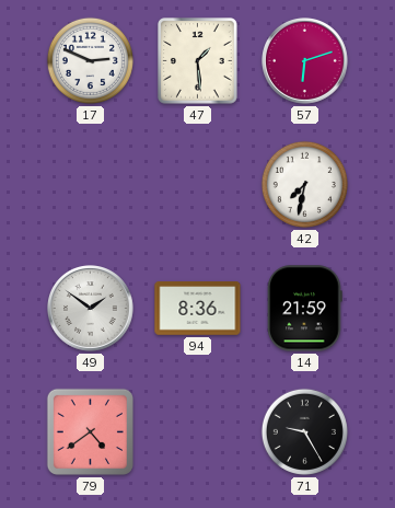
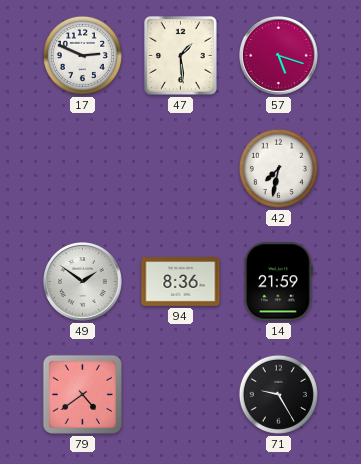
57: 6:12 -> 5:18 (279, 56)
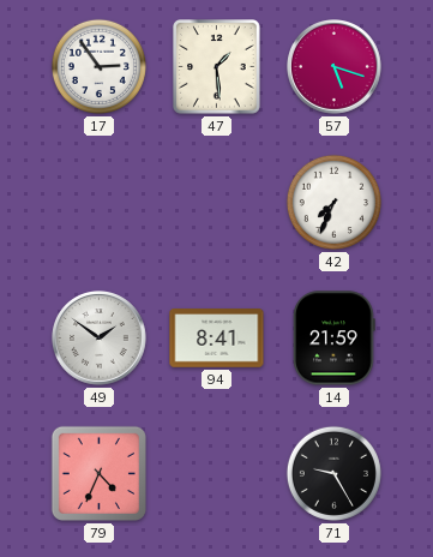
17: 2:49 -> 2:54 (98, 66)
42: 7:32 -> 7:34 (333, 202)
94: 8:36 -> 8:41 (217, 339)
79: 4:39 -> 4:34 (98, 473)
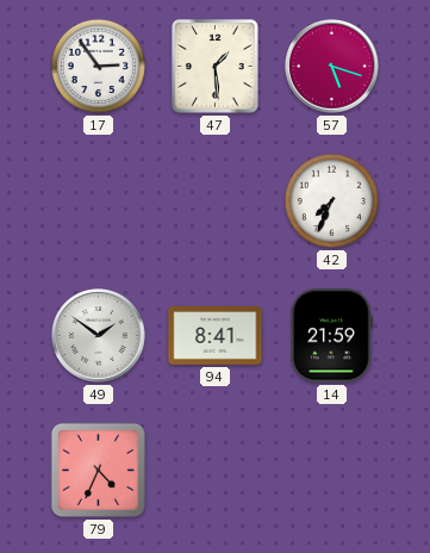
71: 9:25 -> none (333, 473)
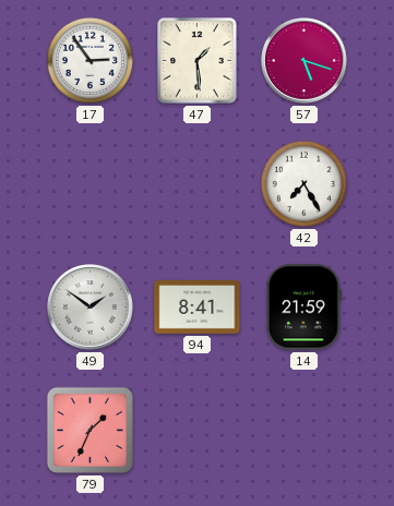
42: 7:34 -> 7:25 (303, 183)
79: 4:34 -> 1:34 (89, 430)
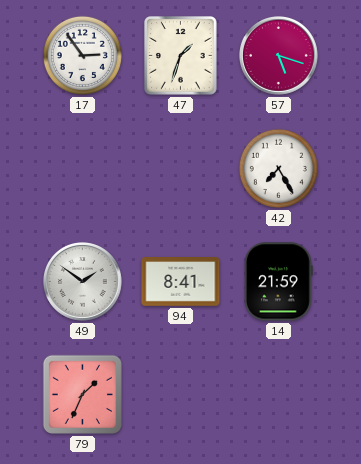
47: 1:29 -> 1:33 (181, 56)
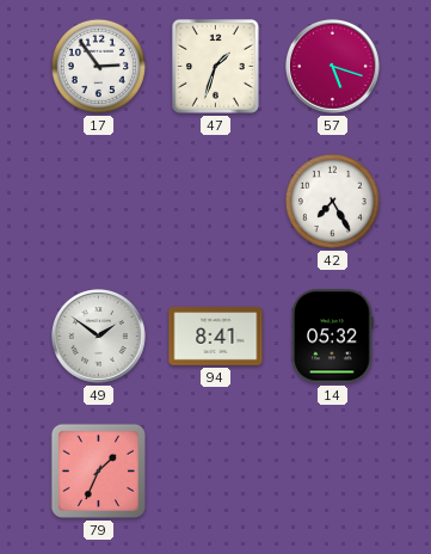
14: 21:59 -> 05:32 (333, 337)
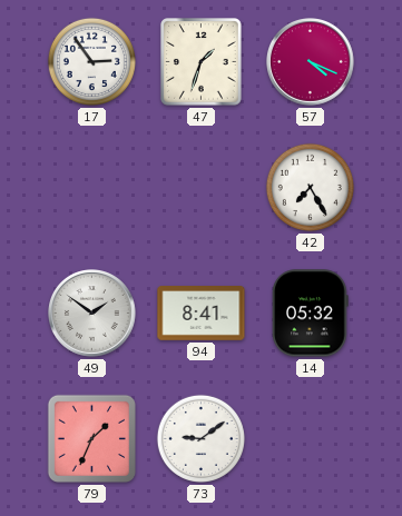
57: 5:18 -> 4:19 (311, 62)
73: none -> 9:09 (200, 438)
